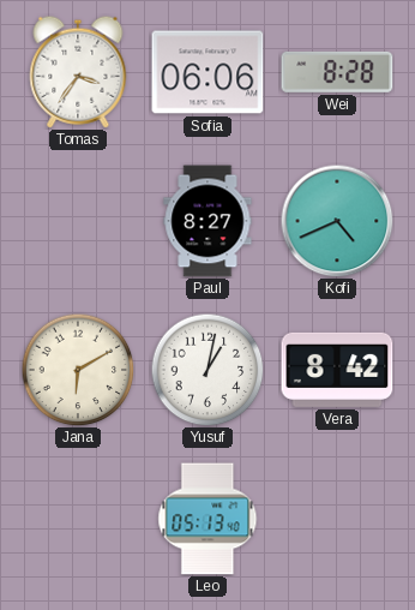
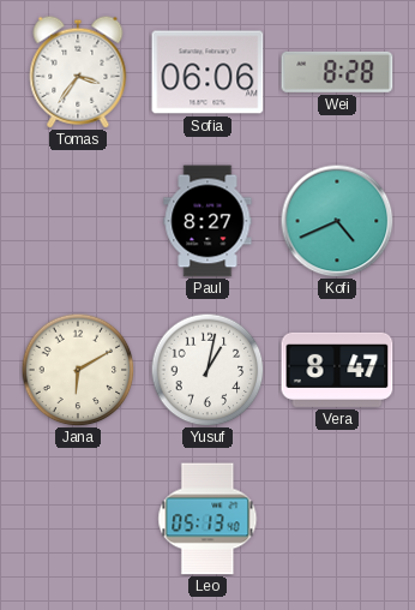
Vera: 8:42 -> 8:47 (337, 370)
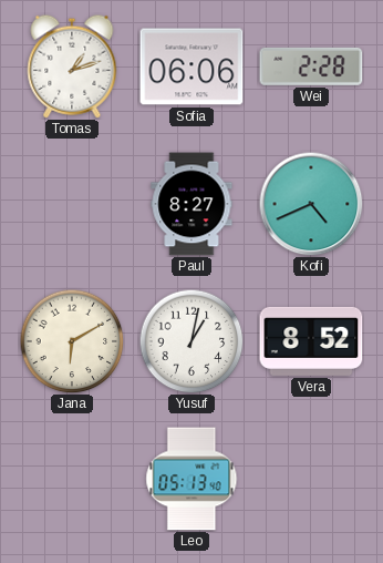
Tomas: 3:36 -> 1:12 (72, 66)
Wei: 8:28 -> 2:28 (311, 66)
Vera: 8:47 -> 8:52 (311, 341)
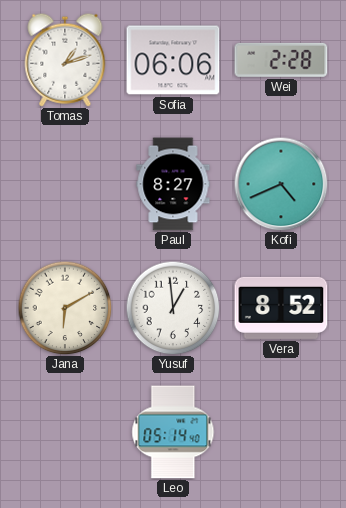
Yusuf: 1:02 -> 12:59 (173, 308)
Leo: 05:13 -> 05:14 (173, 432)
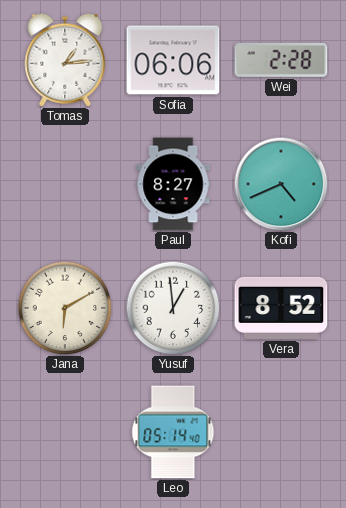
Tomas: 1:12 -> 1:14 (65, 60)
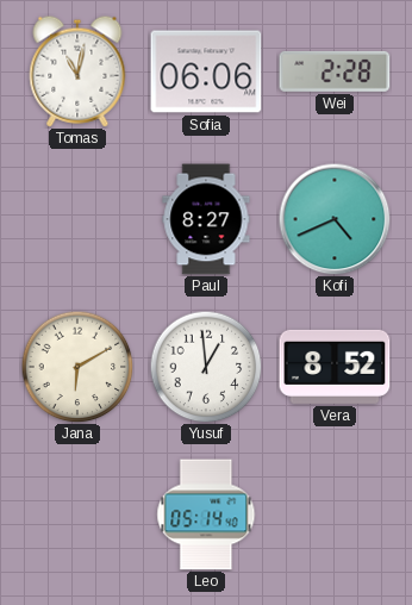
Tomas: 1:14 -> 11:02 (77, 71)
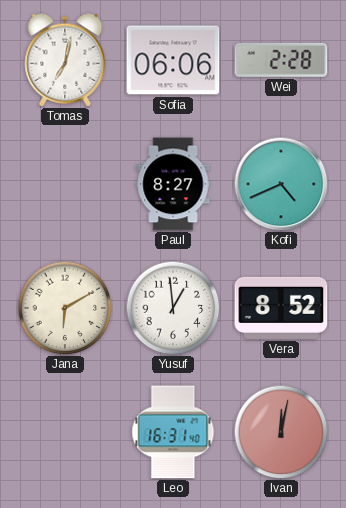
Tomas: 11:02 -> 7:02 (65, 60)
Leo: 05:14 -> 16:31 (173, 432)
Ivan: none -> 12:02 (281, 432)
